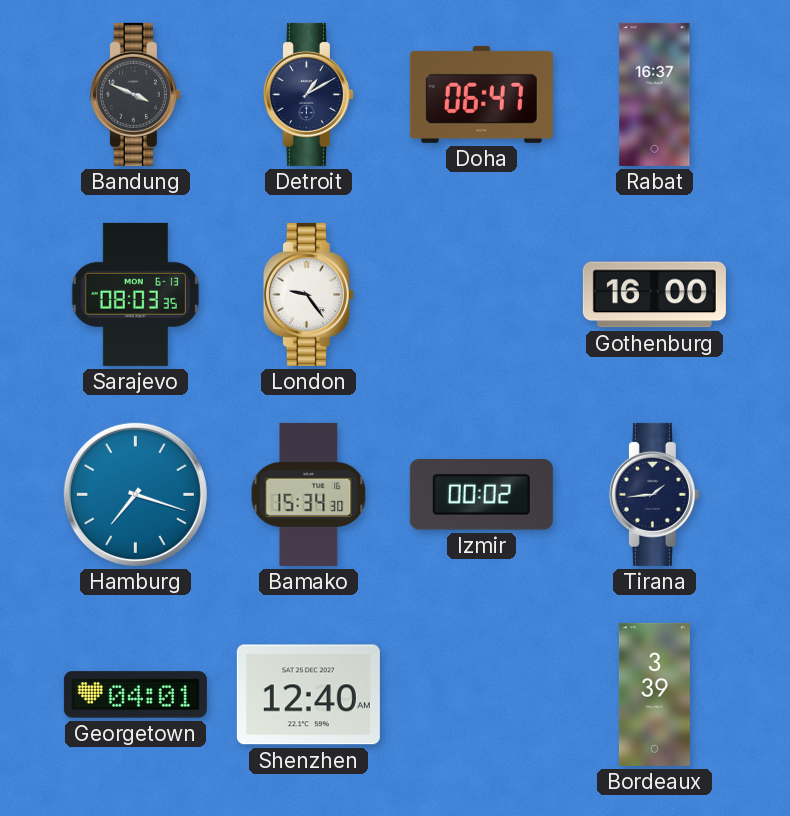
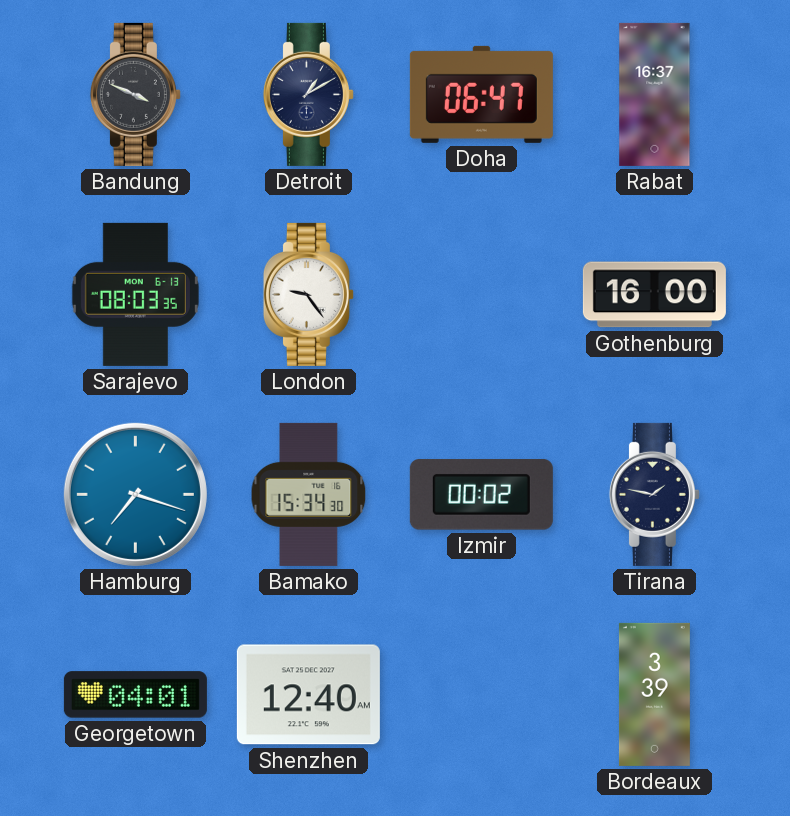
Tirana: 1:44 -> 1:47 (654, 494)
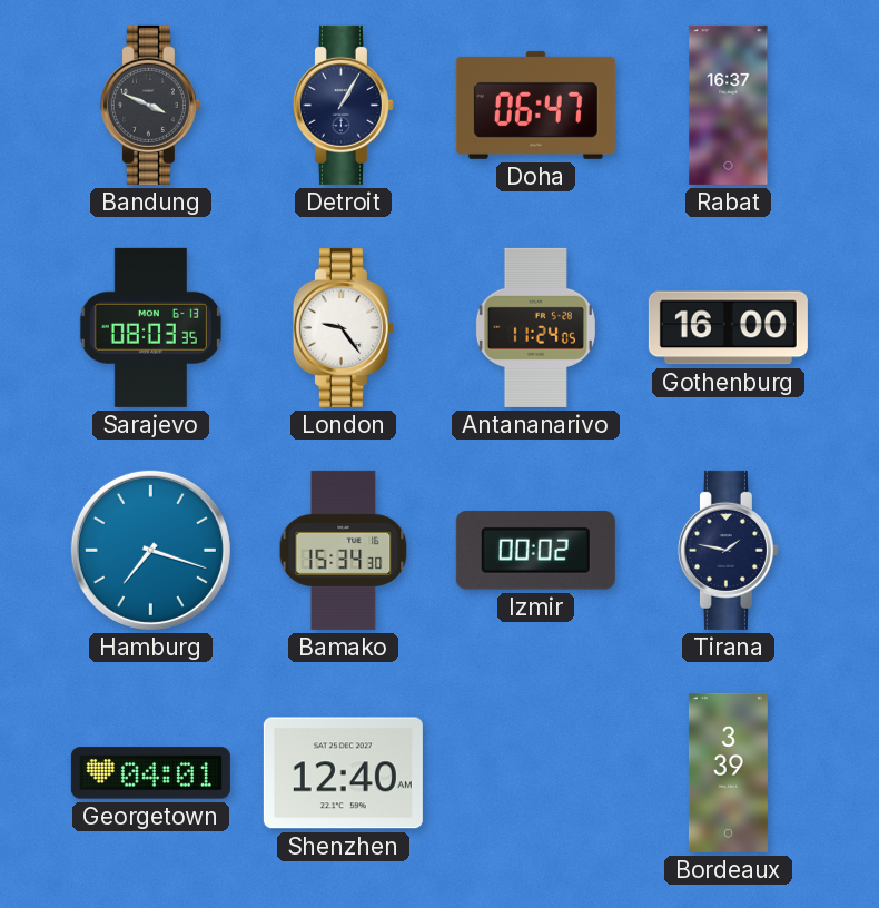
Detroit: 1:10 -> 1:05 (343, 105)
Antananarivo: none -> 11:24 (535, 327)
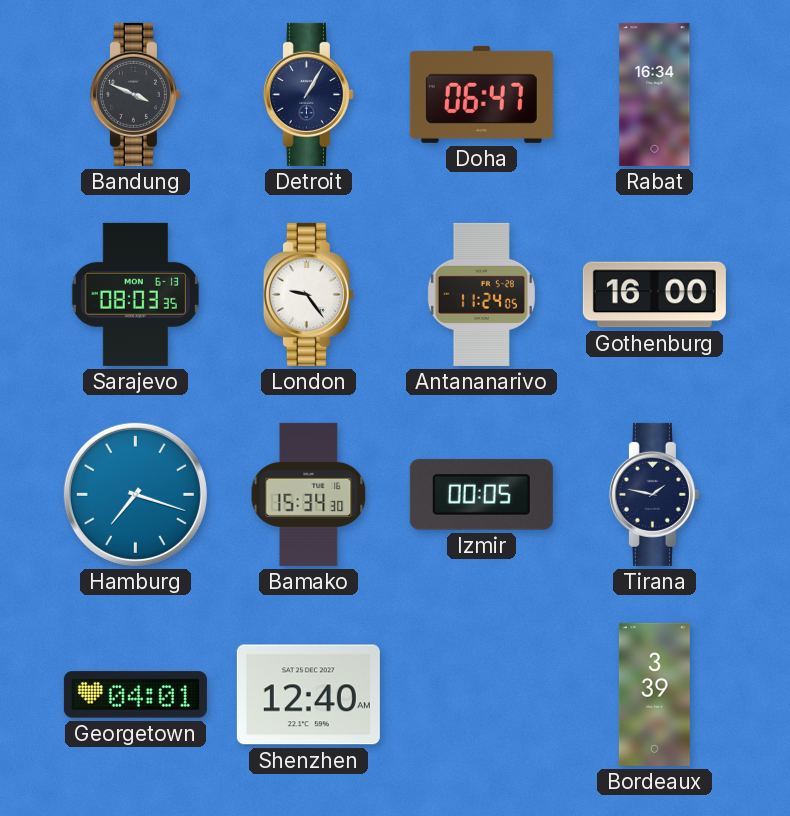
Rabat: 16:37 -> 16:34 (655, 94)
Izmir: 00:02 -> 00:05 (481, 495)
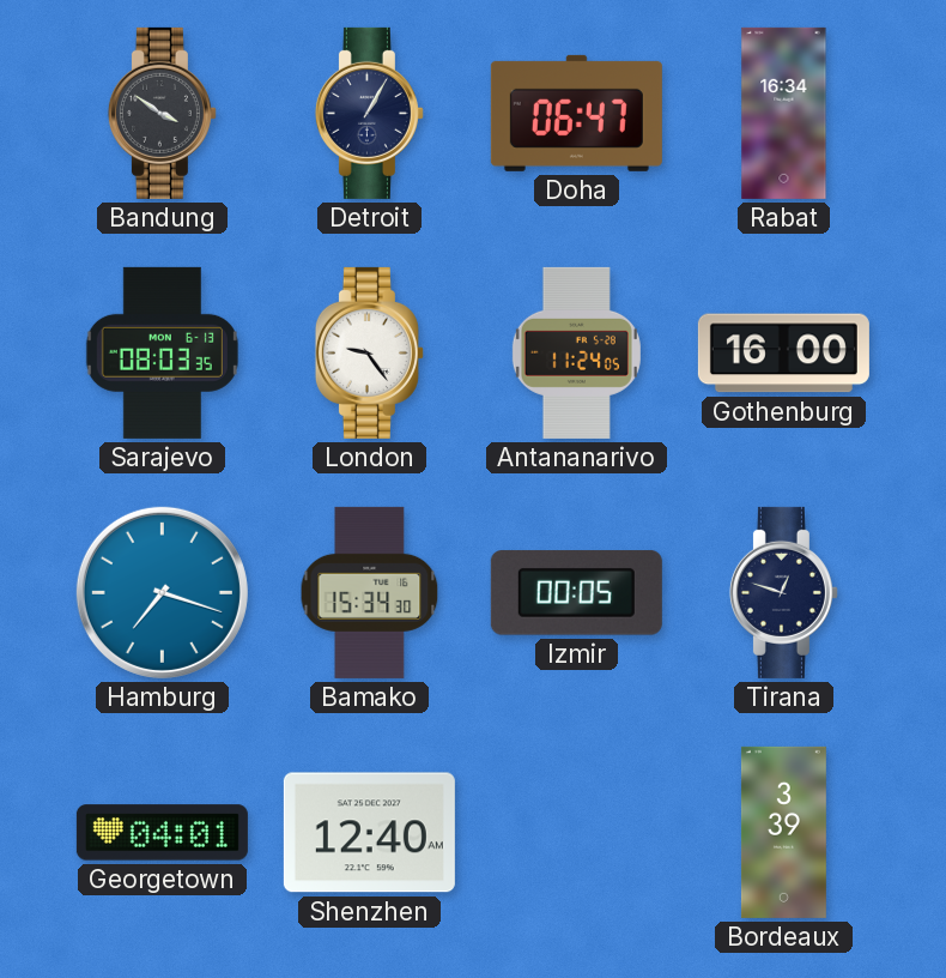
Bandung: 3:49 -> 3:51 (162, 113)
Tirana: 1:47 -> 12:48 (783, 592)
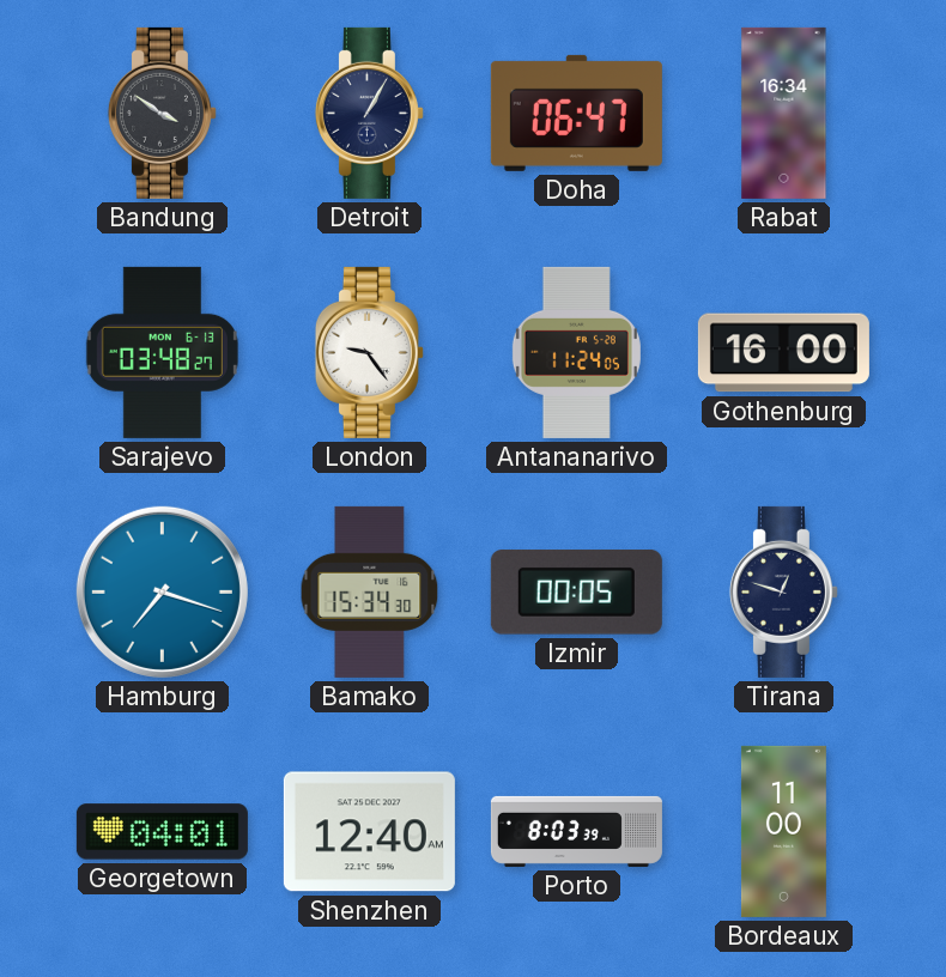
Sarajevo: 08:03 -> 03:48 (162, 352)
Porto: none -> 8:03 (576, 831)
Bordeaux: 3:39 -> 11:00 (783, 831)
